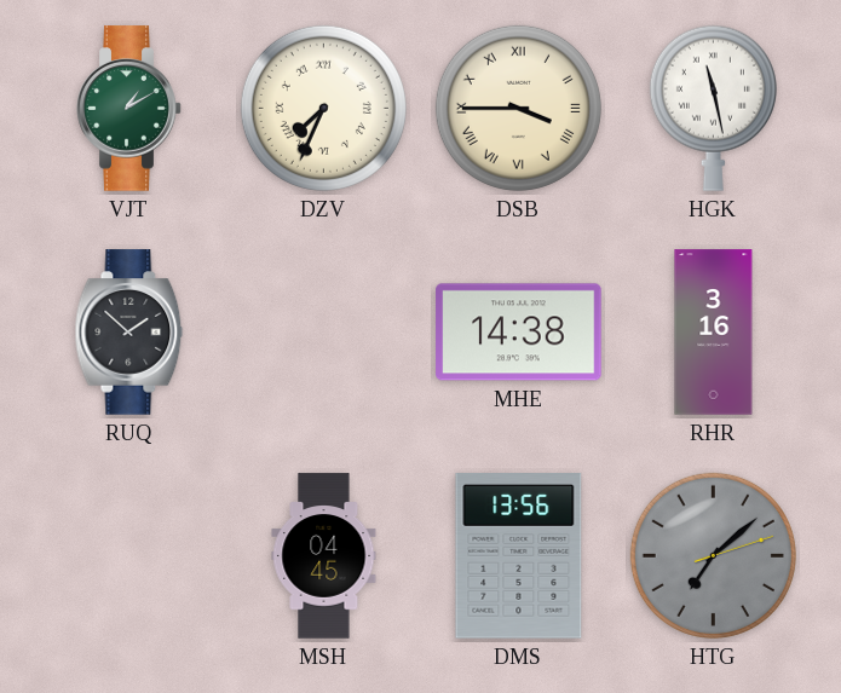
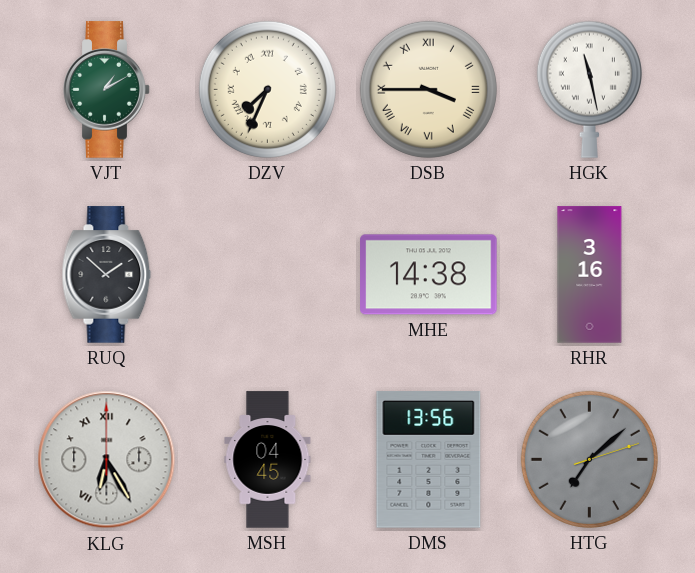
KLG: none -> 6:25 (107, 460)
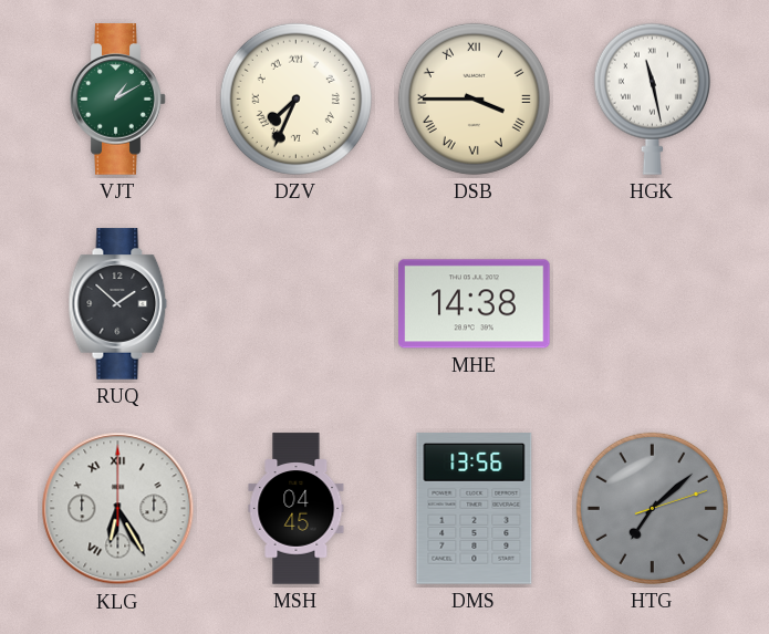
RHR: 3:16 -> none (590, 275)
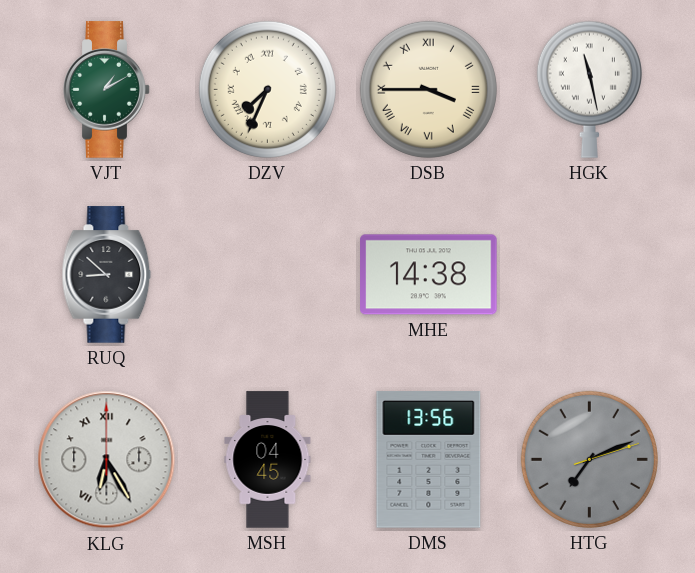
RUQ: 1:52 -> 8:52 (107, 275)
HTG: 7:08 -> 7:11 (589, 459)
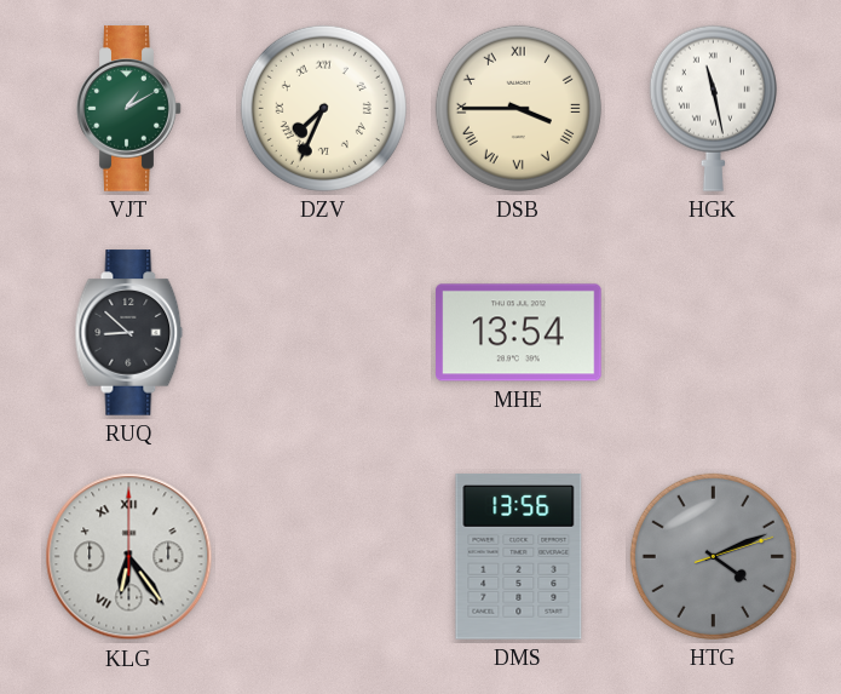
MHE: 14:38 -> 13:54 (519, 333)
KLG: 6:25 -> 6:24 (129, 557)
MSH: 04:45 -> none (268, 460)
HTG: 7:11 -> 4:11 (713, 556)
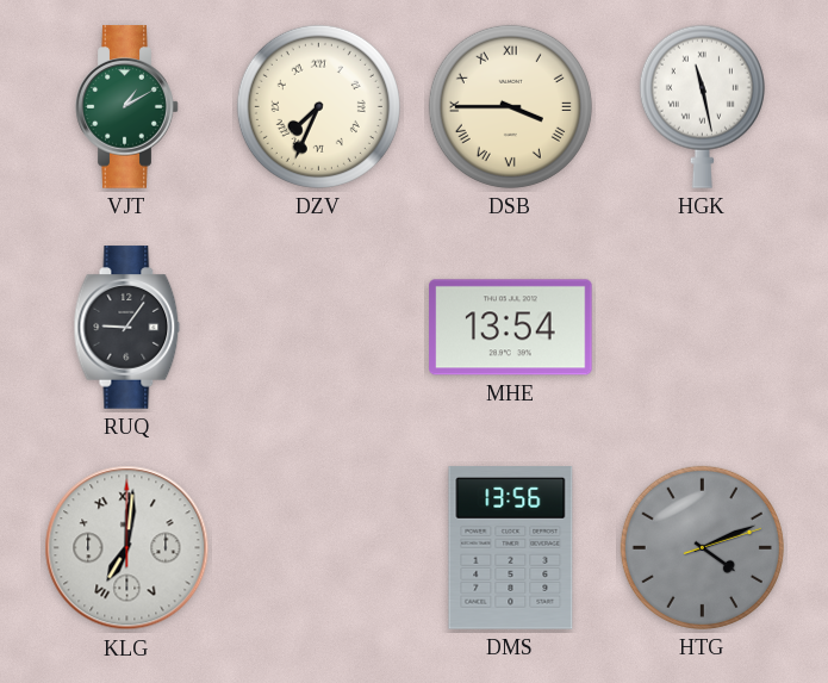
RUQ: 8:52 -> 9:06 (127, 328)
KLG: 6:24 -> 7:01 (127, 548)
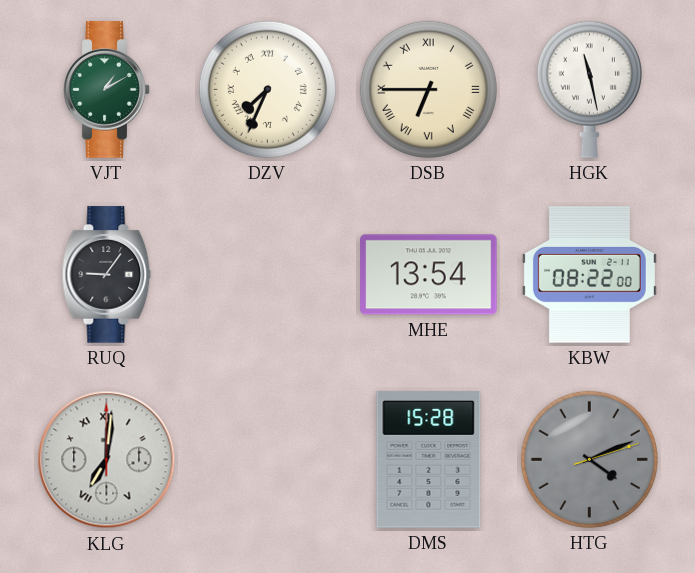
DSB: 3:45 -> 6:45 (428, 89)
KBW: none -> 08:22 (589, 275)
DMS: 13:56 -> 15:28 (429, 460)
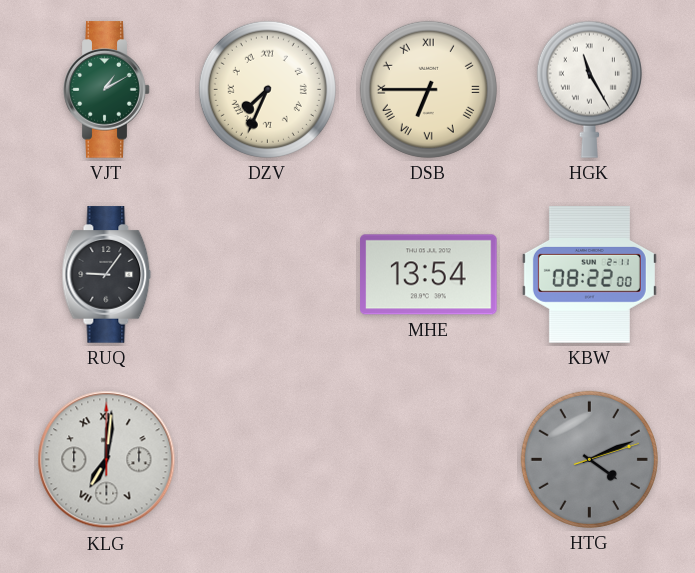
HGK: 11:28 -> 11:25 (589, 89)
DMS: 15:28 -> none (429, 460)
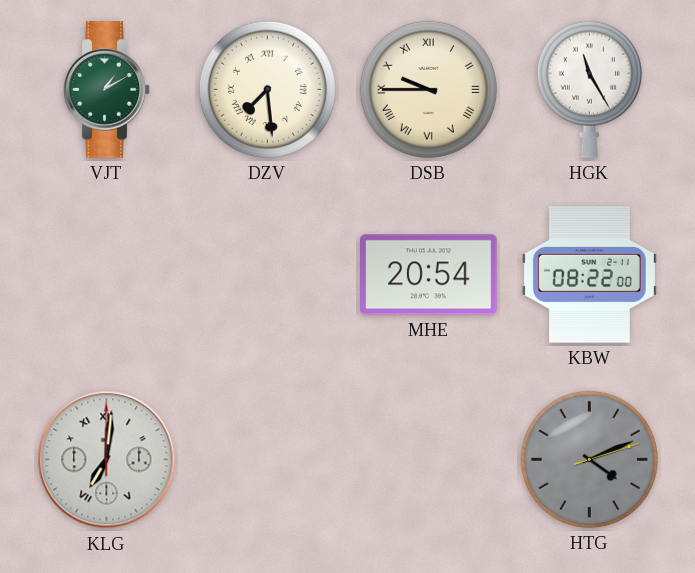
DZV: 7:34 -> 7:29 (267, 89)
DSB: 6:45 -> 9:45 (428, 89)
RUQ: 9:06 -> none (107, 275)
MHE: 13:54 -> 20:54 (429, 275)
